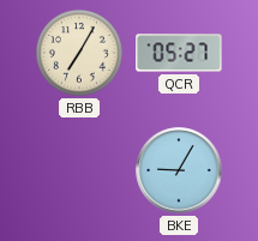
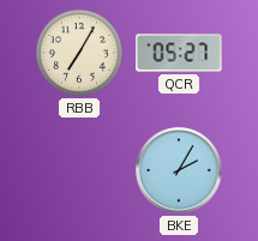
BKE: 9:05 -> 2:05 (179, 170)
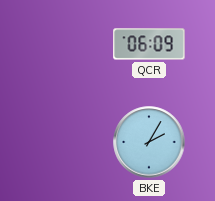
RBB: 7:05 -> none (79, 53)
QCR: 05:27 -> 06:09 (149, 44)
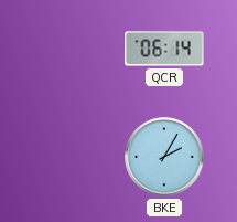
QCR: 06:09 -> 06:14 (164, 49)
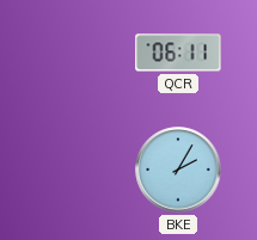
QCR: 06:14 -> 06:11 (178, 53)
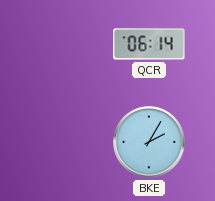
QCR: 06:11 -> 06:14 (149, 44)
